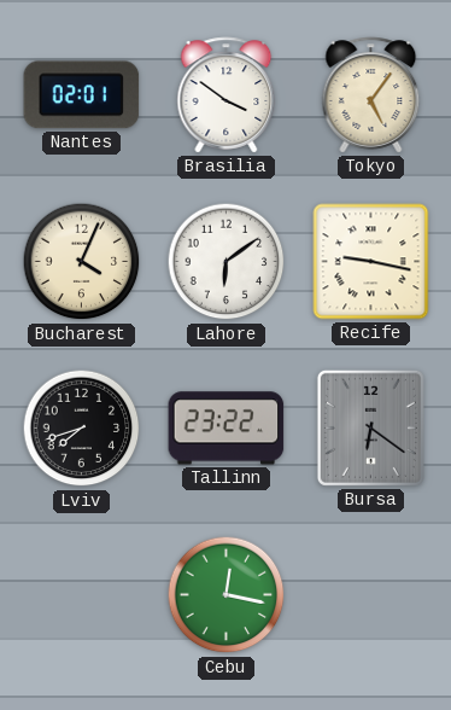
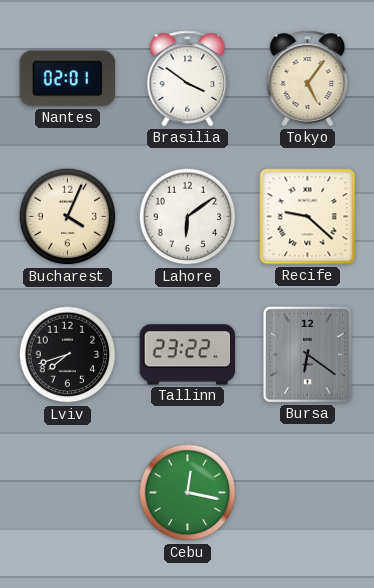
Recife: 9:17 -> 9:22 (308, 217)
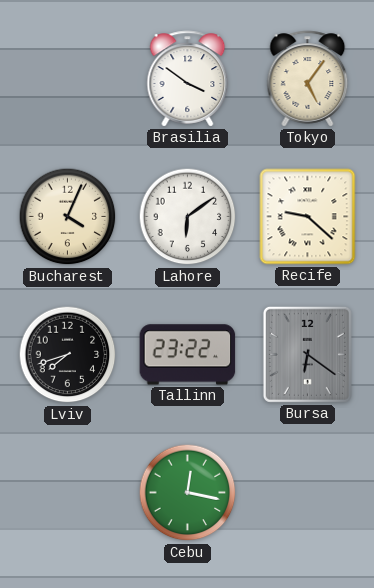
Nantes: 02:01 -> none (68, 79)
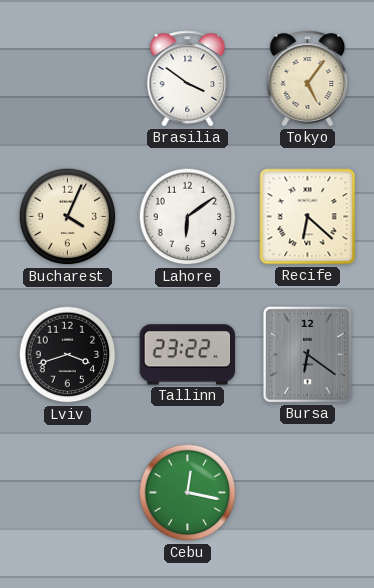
Recife: 9:22 -> 6:22 (308, 217)
Lviv: 7:42 -> 3:42 (68, 355)
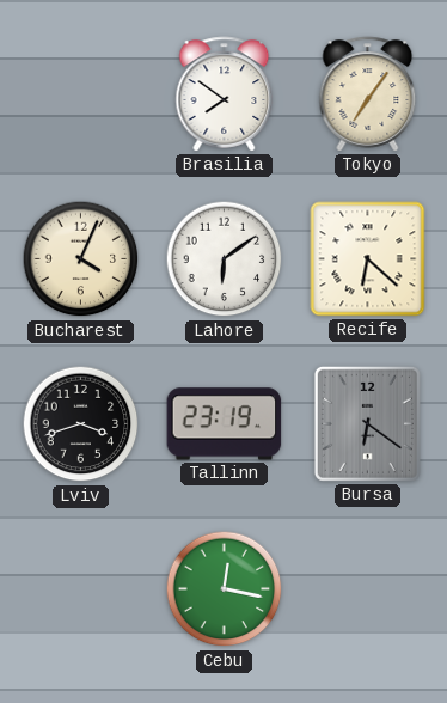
Brasilia: 3:51 -> 7:51 (225, 94)
Tokyo: 5:06 -> 7:06 (368, 94)
Tallinn: 23:22 -> 23:19 (225, 424)
